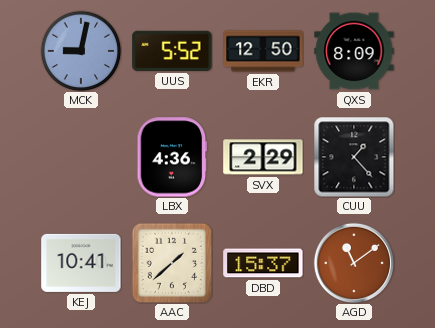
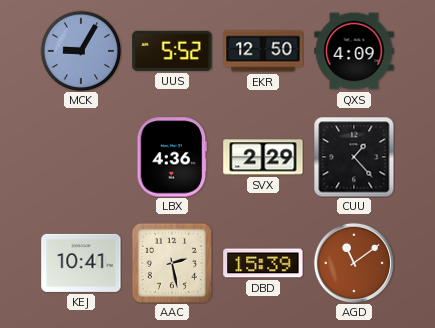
MCK: 9:02 -> 9:05 (81, 51)
QXS: 8:09 -> 4:09 (354, 51)
AAC: 1:38 -> 2:28 (171, 262)
DBD: 15:37 -> 15:39 (263, 263)
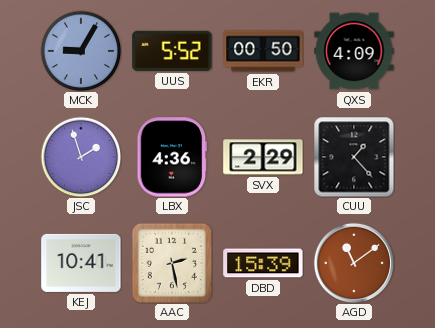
EKR: 12:50 -> 00:50 (263, 51)
JSC: none -> 1:57 (81, 157)
